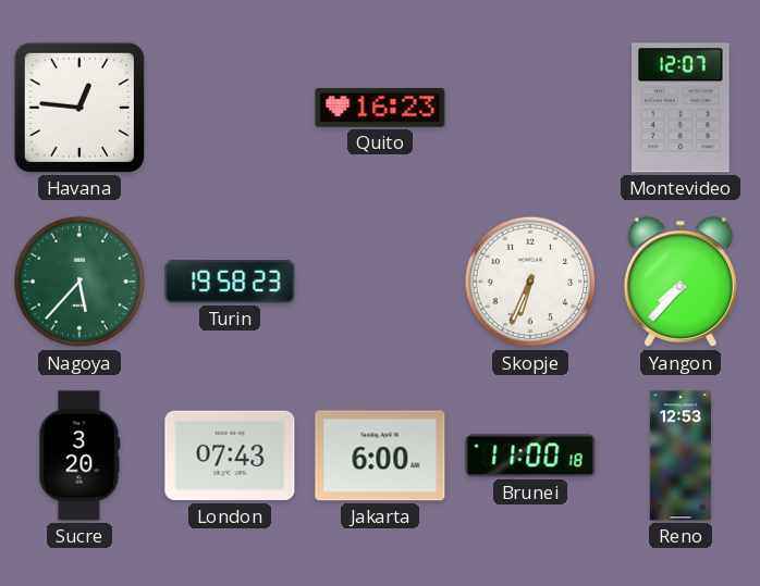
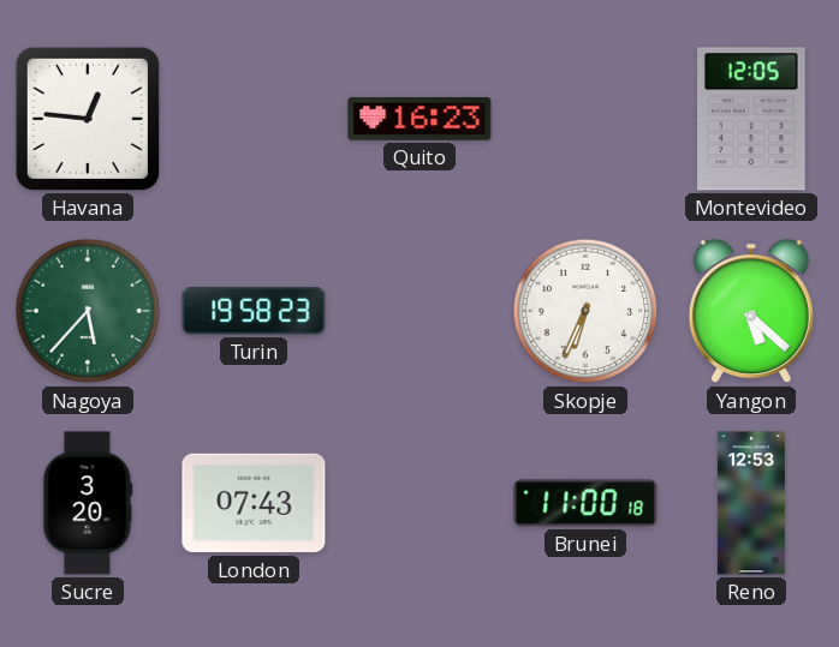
Montevideo: 12:07 -> 12:05 (752, 119)
Yangon: 7:37 -> 5:22 (751, 312)
Jakarta: 6:00 -> none (380, 456)
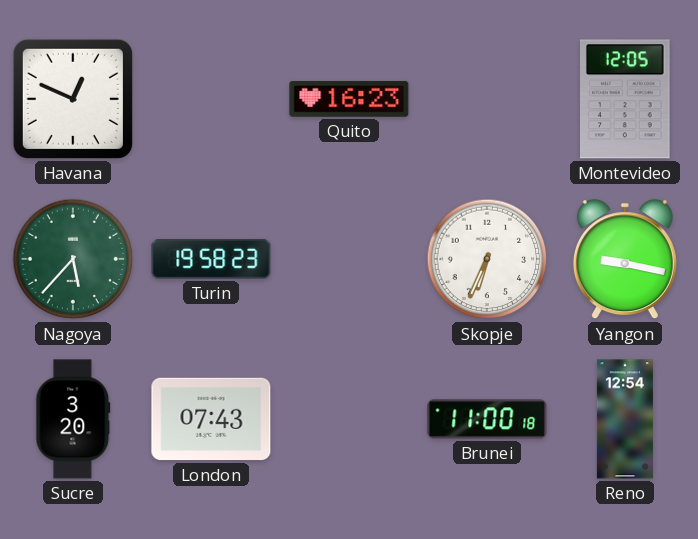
Havana: 12:46 -> 12:49 (73, 99)
Yangon: 5:22 -> 9:17 (625, 260)
Reno: 12:53 -> 12:54 (625, 419)
